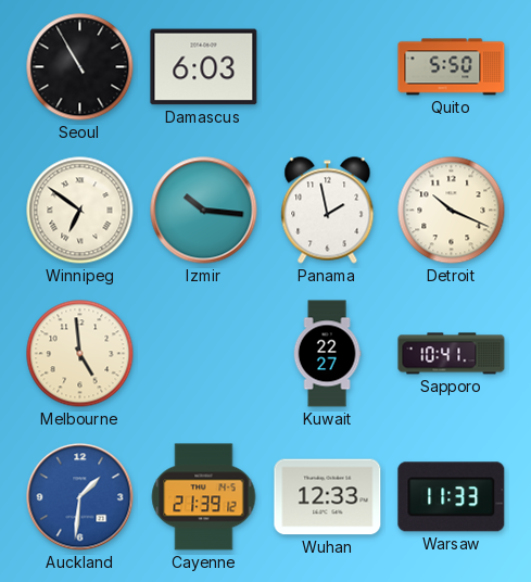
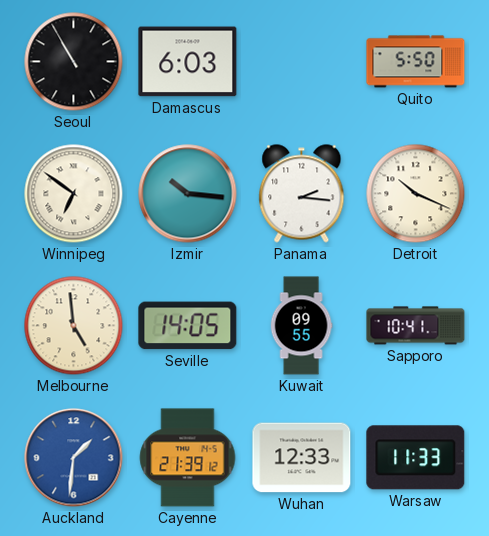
Panama: 1:58 -> 2:16 (302, 194)
Seville: none -> 14:05 (188, 326)
Kuwait: 22:27 -> 09:55 (301, 326)
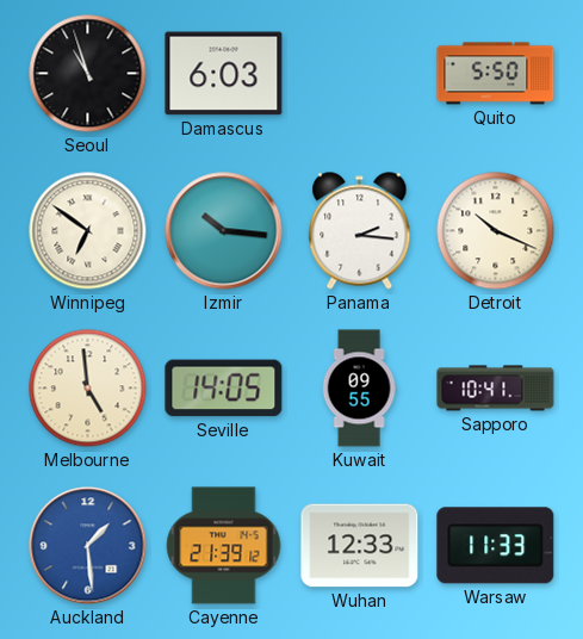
Seoul: 10:55 -> 10:57 (88, 74)
Auckland: 1:31 -> 1:29 (88, 546)
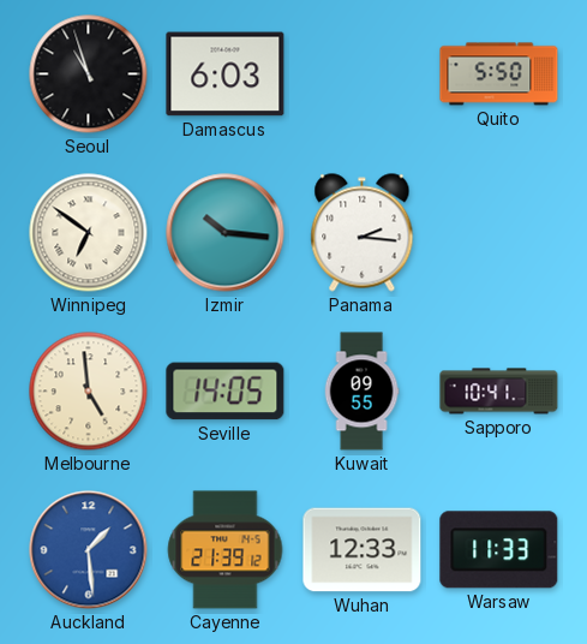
Detroit: 10:19 -> none (496, 231)
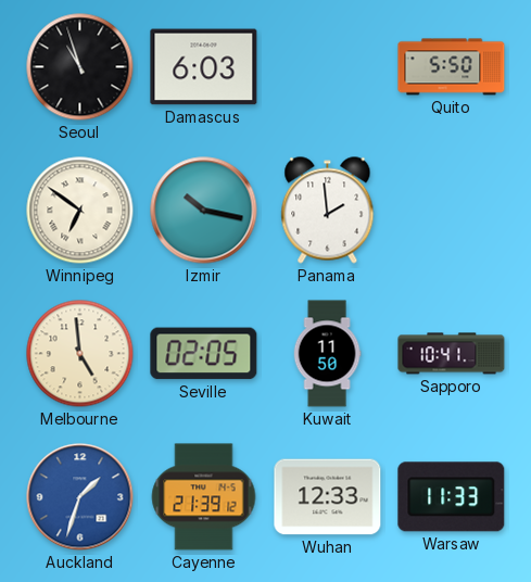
Izmir: 10:16 -> 10:17 (204, 211)
Panama: 2:16 -> 1:59 (328, 211)
Seville: 14:05 -> 02:05 (204, 354)
Kuwait: 09:55 -> 11:50 (327, 354)
Auckland: 1:29 -> 1:33 (80, 497)
